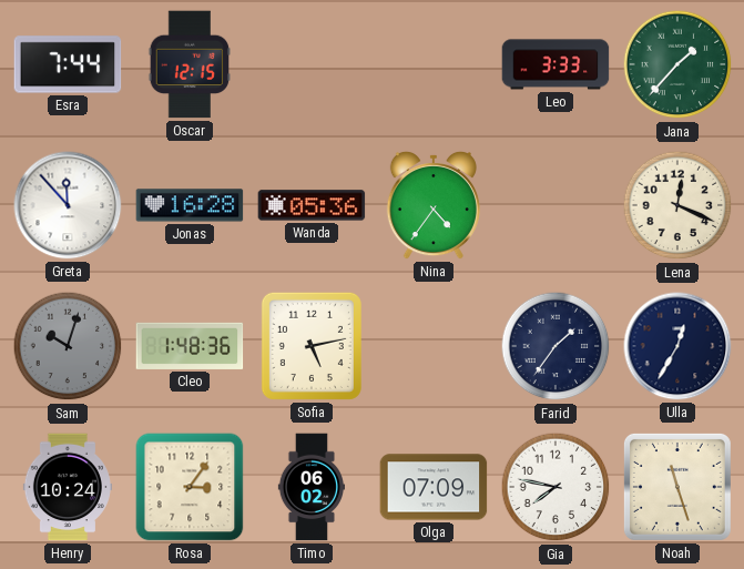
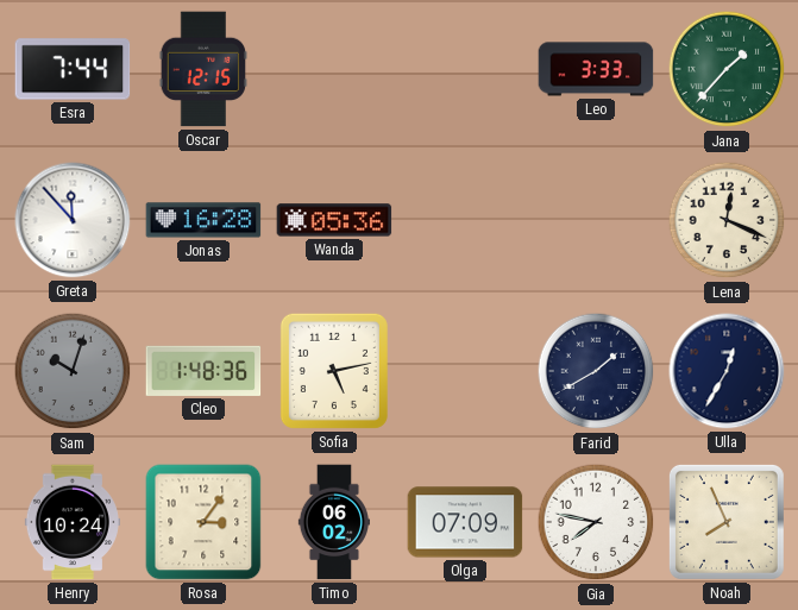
Nina: 4:36 -> none (434, 205)
Farid: 1:36 -> 1:40 (596, 371)
Noah: 11:27 -> 7:56 (727, 522)
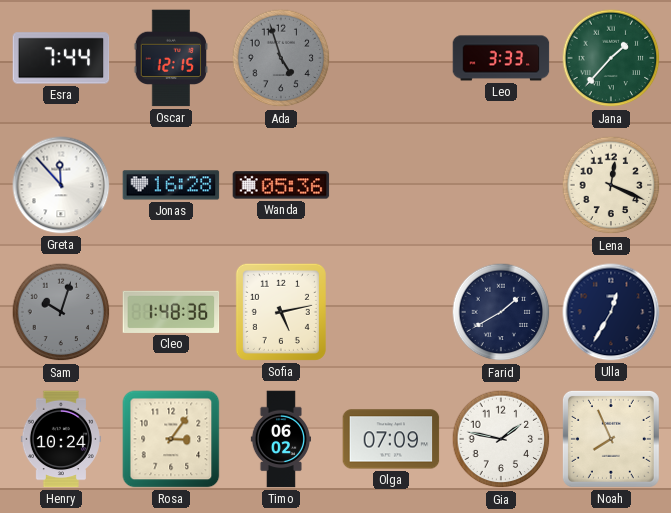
Ada: none -> 4:57 (281, 58)
Gia: 7:47 -> 1:47 (501, 439)
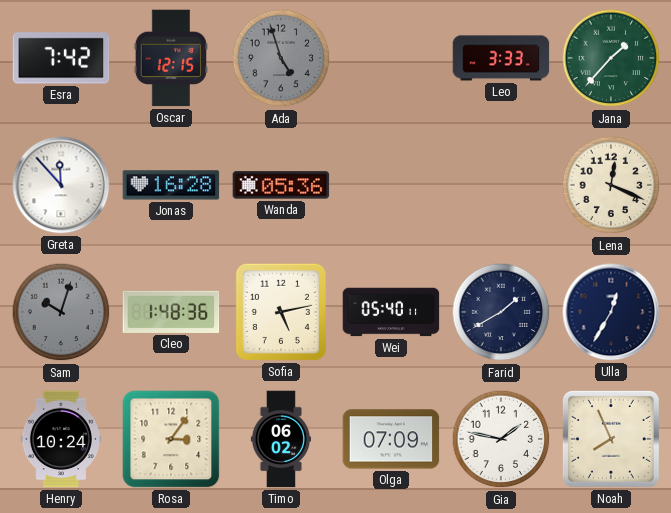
Esra: 7:44 -> 7:42 (61, 58)
Wei: none -> 05:40 (391, 312)
